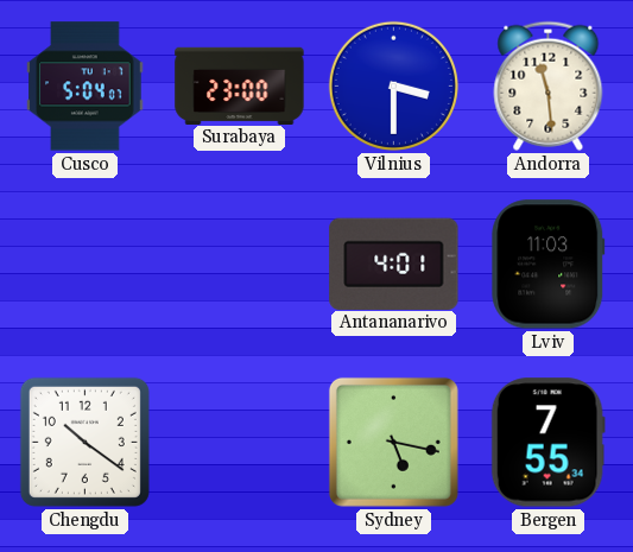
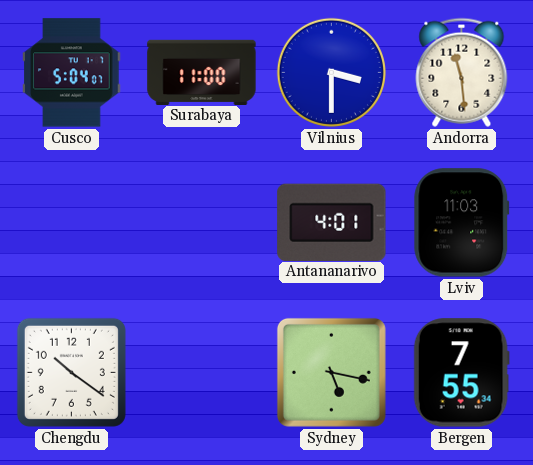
Surabaya: 23:00 -> 11:00 (202, 72)
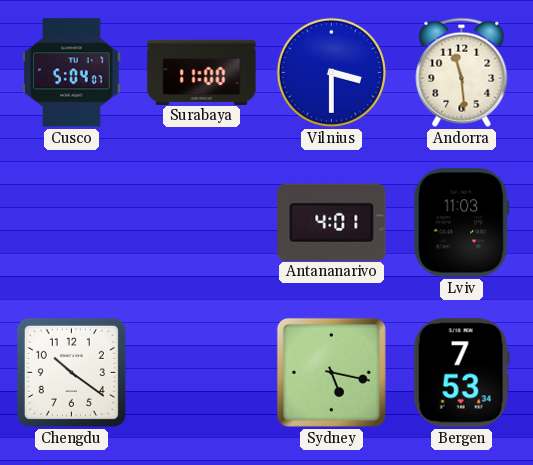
Bergen: 7:55 -> 7:53 (461, 373)
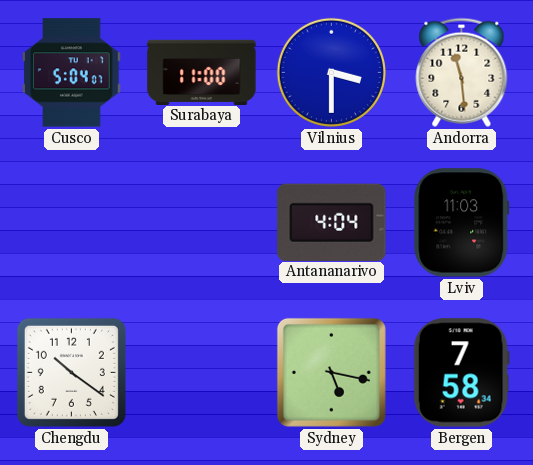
Antananarivo: 4:01 -> 4:04 (332, 222)
Bergen: 7:53 -> 7:58 (461, 373)
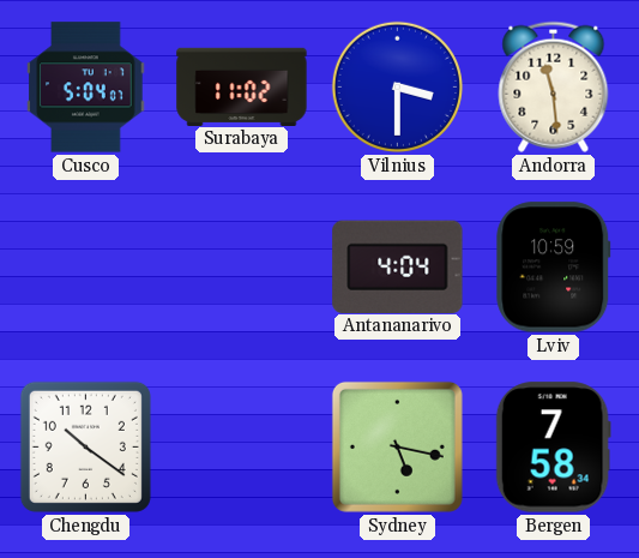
Surabaya: 11:00 -> 11:02 (242, 86)
Lviv: 11:03 -> 10:59 (554, 268)
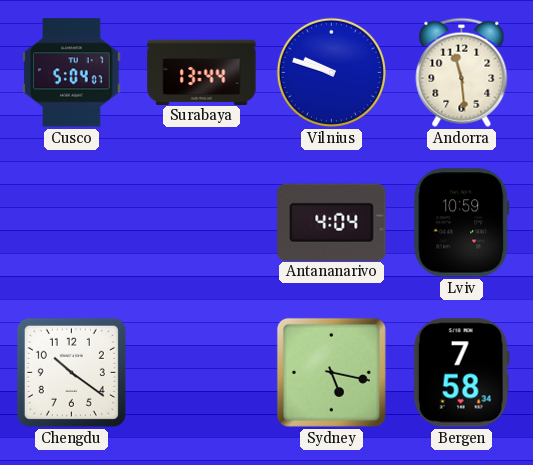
Surabaya: 11:02 -> 13:44 (202, 72)
Vilnius: 3:30 -> 9:48 (331, 72)
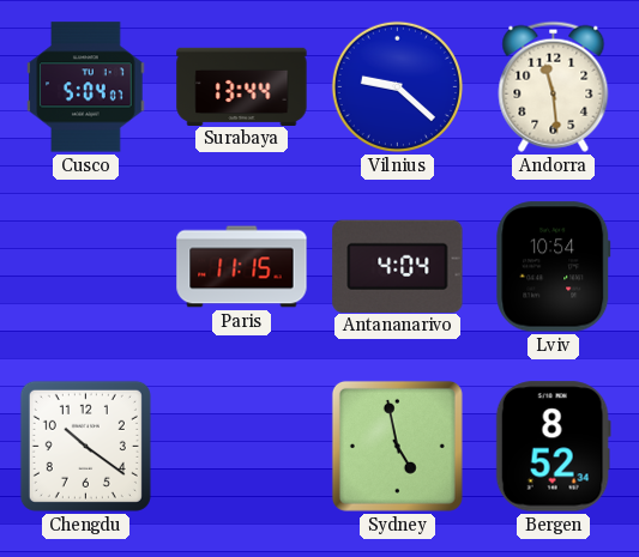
Vilnius: 9:48 -> 9:22 (397, 86)
Paris: none -> 11:15 (242, 267)
Lviv: 10:59 -> 10:54 (554, 267)
Sydney: 5:17 -> 4:58 (397, 446)
Bergen: 7:58 -> 8:52 (553, 447)
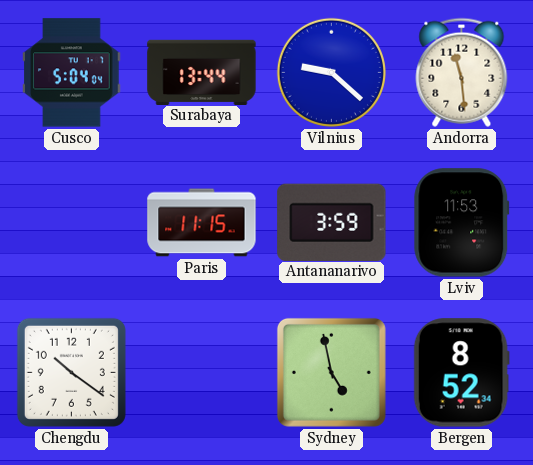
Cusco: 5:04:07 -> 5:04:04 (72, 73)
Antananarivo: 4:04 -> 3:59 (332, 222)
Lviv: 10:54 -> 11:53 (462, 223)
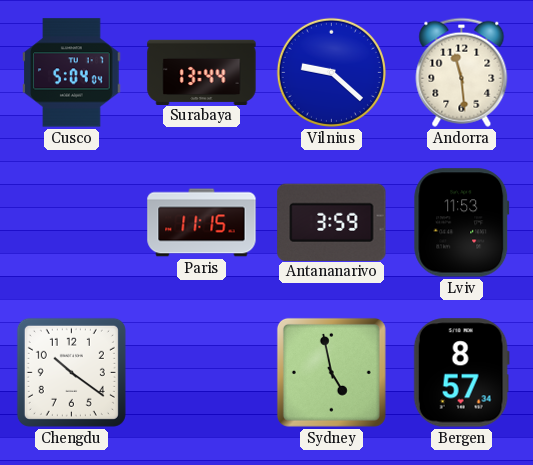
Bergen: 8:52 -> 8:57 (461, 373)
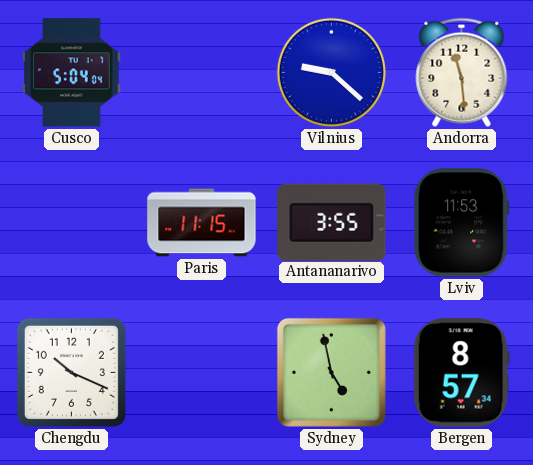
Surabaya: 13:44 -> none (202, 72)
Antananarivo: 3:59 -> 3:55 (332, 222)
Chengdu: 10:21 -> 10:19 (71, 372)
